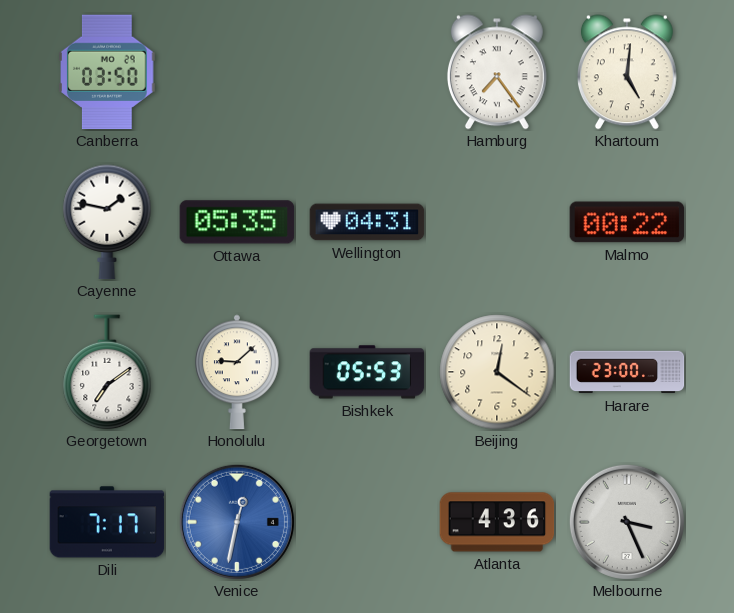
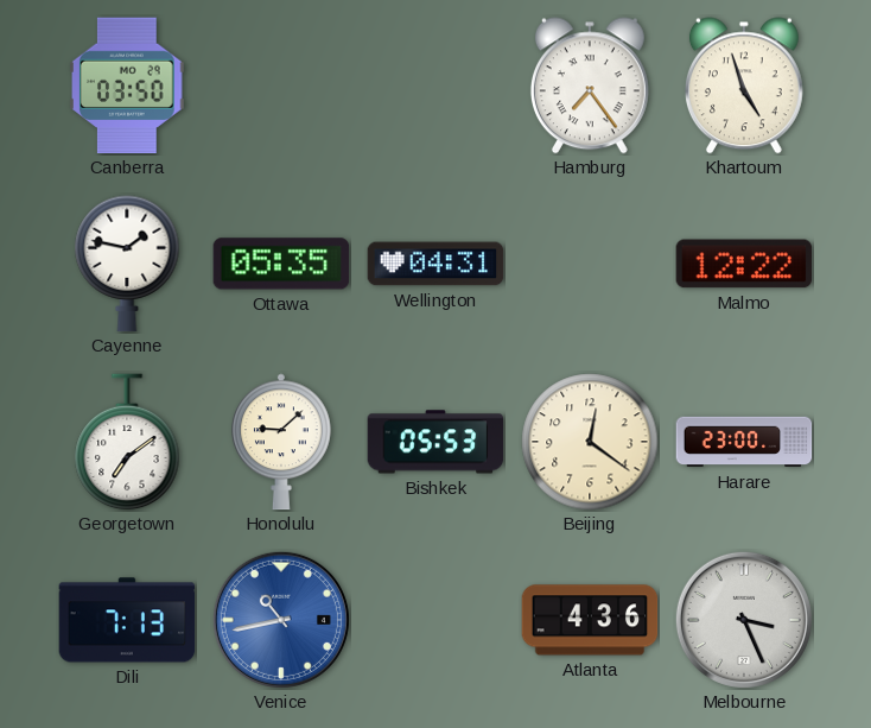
Khartoum: 5:01 -> 4:57 (744, 86)
Malmo: 00:22 -> 12:22 (744, 264)
Dili: 7:17 -> 7:13 (127, 620)
Venice: 12:32 -> 10:43 (281, 620)
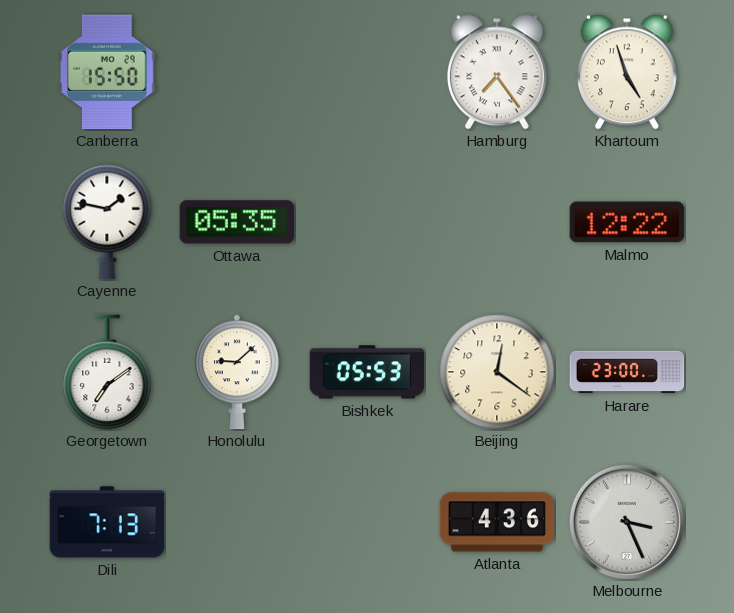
Canberra: 03:50 -> 15:50 (108, 72)
Wellington: 04:31 -> none (435, 264)
Venice: 10:43 -> none (281, 620)
